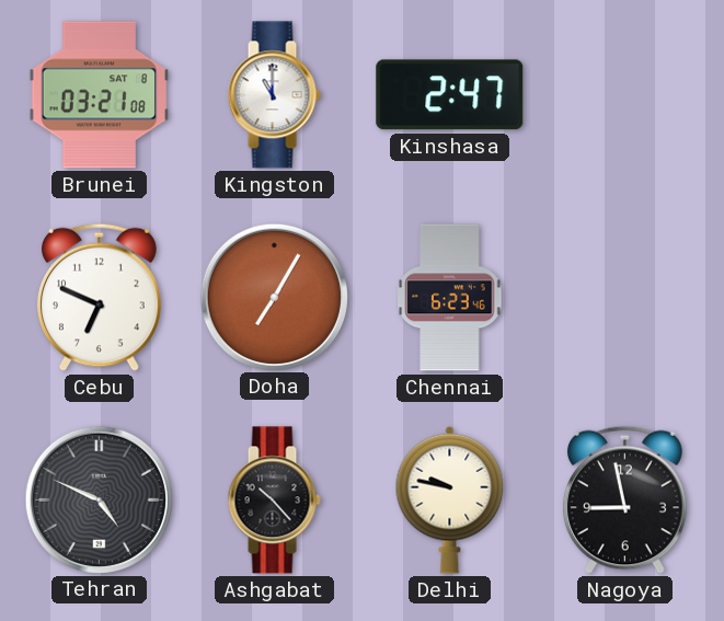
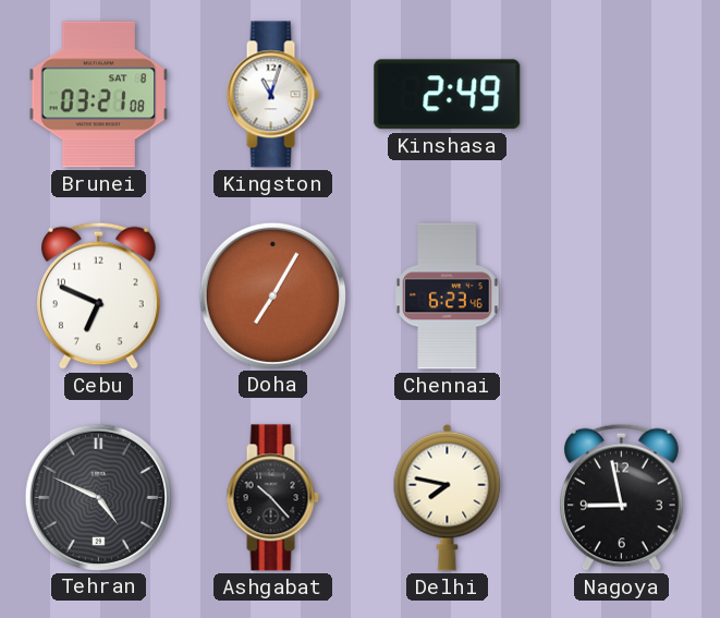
Kingston: 11:00 -> 11:03 (272, 95)
Kinshasa: 2:47 -> 2:49 (448, 95)
Delhi: 9:47 -> 7:47 (448, 497)
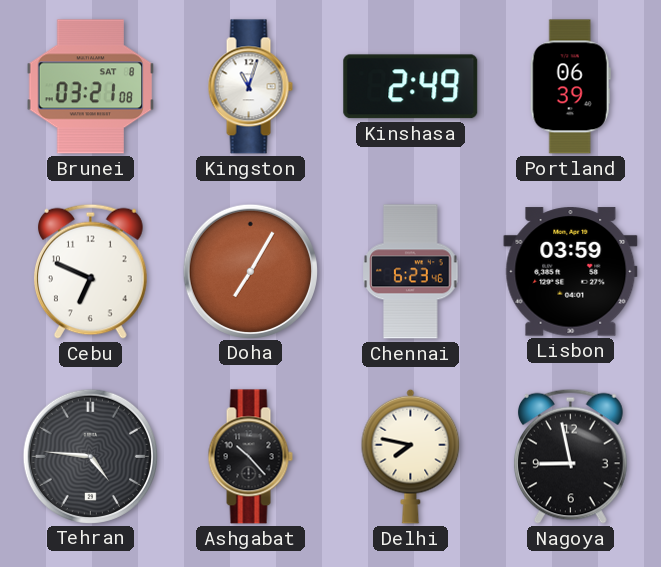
Portland: none -> 06:39 (570, 87)
Lisbon: none -> 03:59 (571, 272)
Tehran: 4:49 -> 4:46 (90, 456)
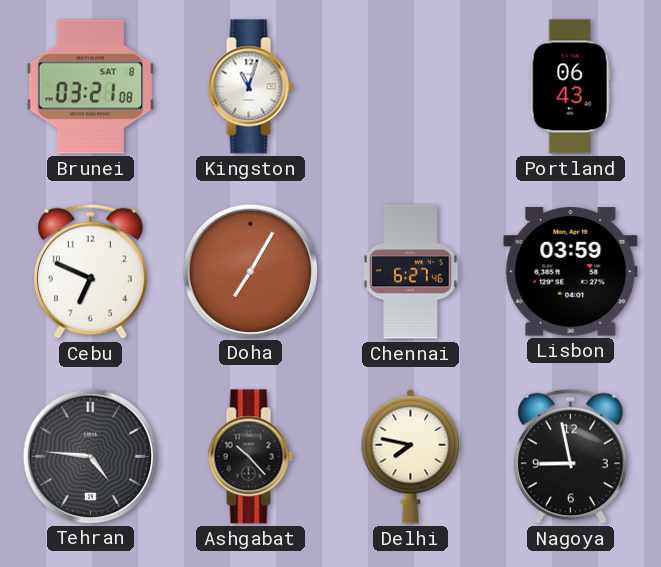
Kinshasa: 2:49 -> none (411, 87)
Portland: 06:39 -> 06:43 (570, 87)
Chennai: 6:23 -> 6:27 (411, 272)
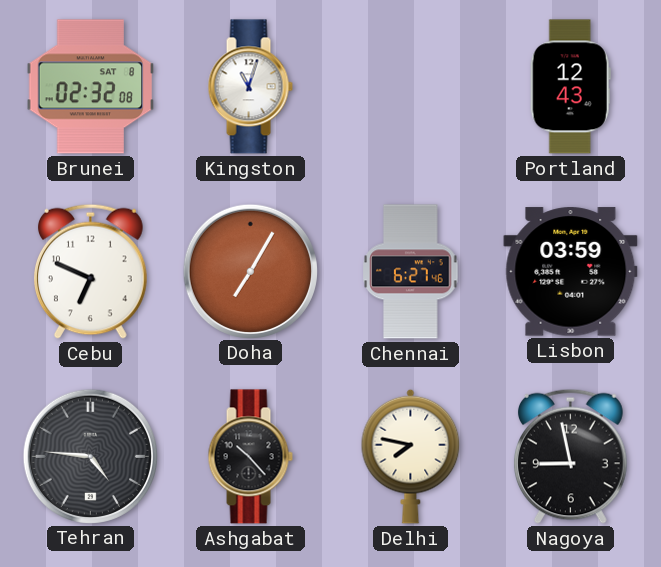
Brunei: 03:21 -> 02:32 (91, 87)
Portland: 06:43 -> 12:43 (570, 87)
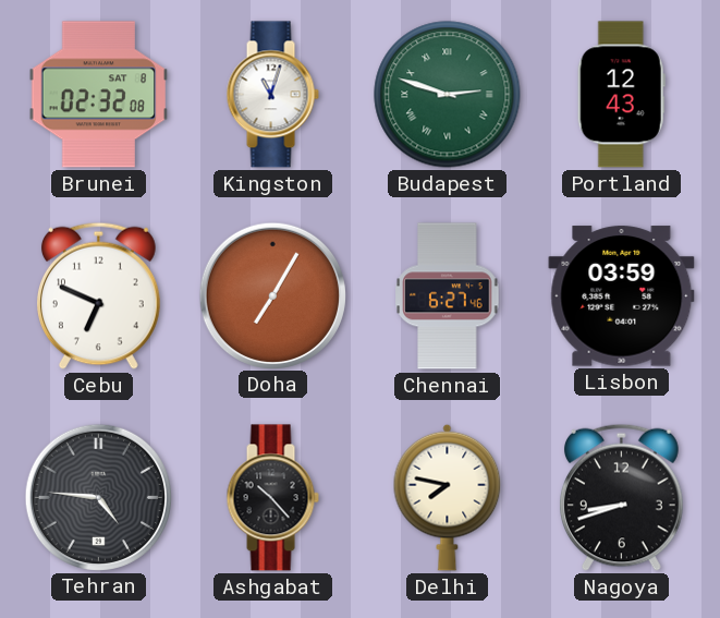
Budapest: none -> 2:48 (448, 95)
Nagoya: 8:58 -> 8:42 (621, 497)
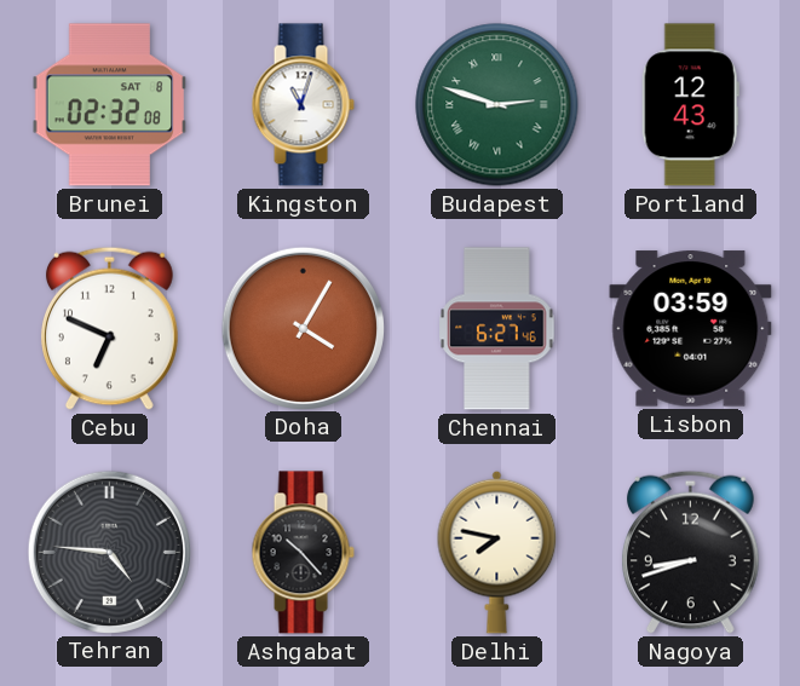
Doha: 7:05 -> 4:05 (303, 328)
